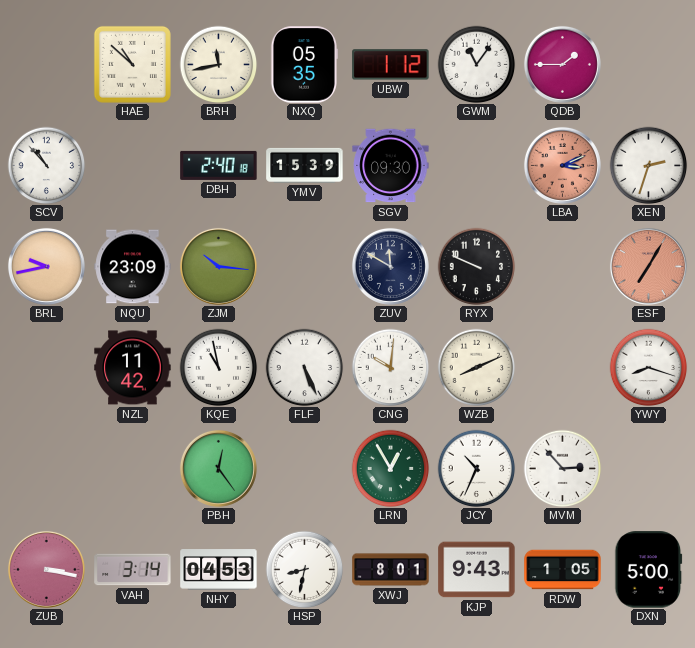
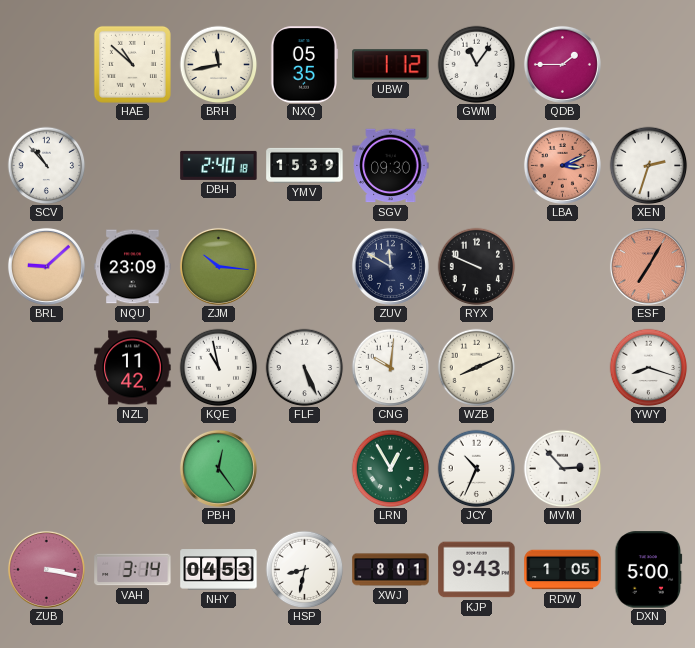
BRL: 9:43 -> 9:08 (46, 266)
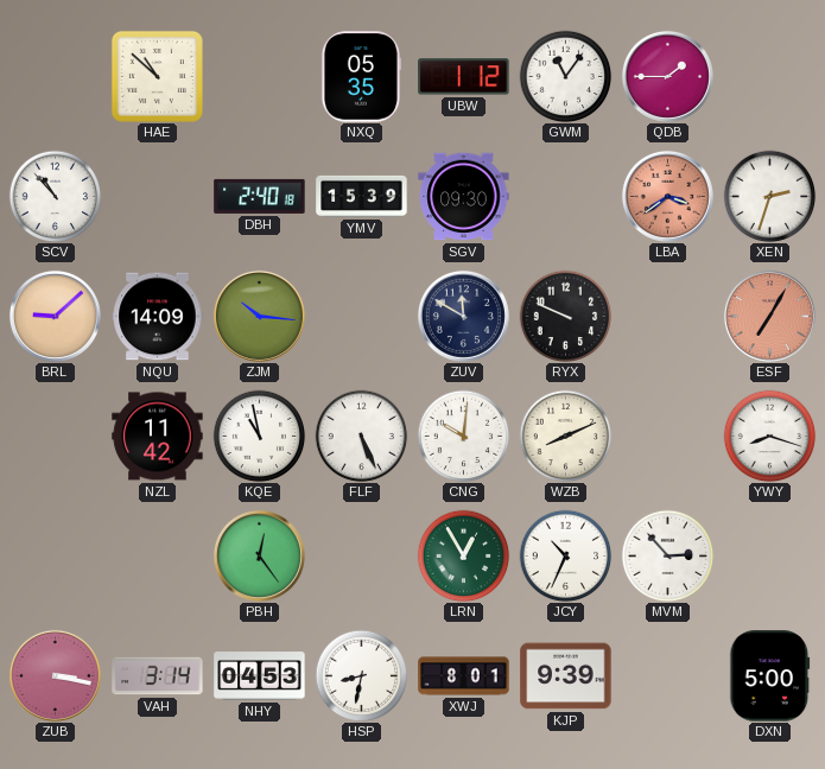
BRH: 11:43 -> none (218, 64)
LBA: 3:11 -> 3:39 (667, 196)
NQU: 23:09 -> 14:09 (158, 317)
KJP: 9:43 -> 9:39 (566, 676)
RDW: 1:05 -> none (563, 570)
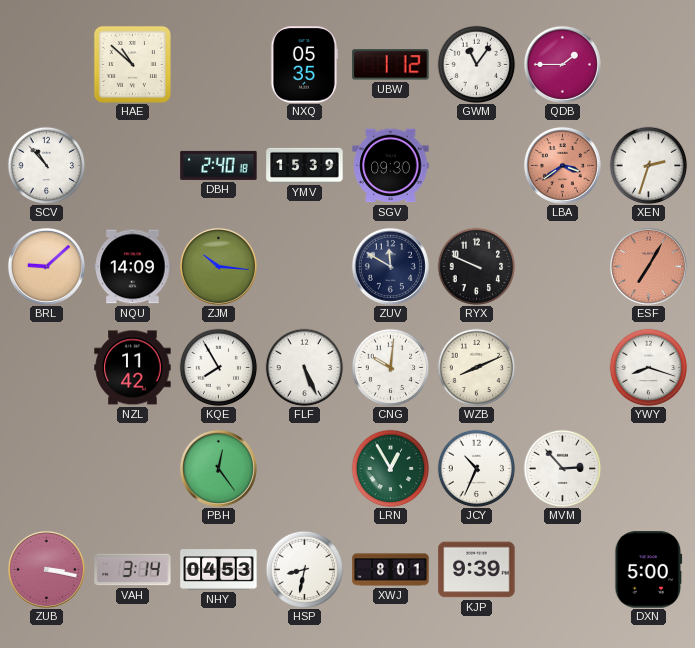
KQE: 10:58 -> 7:55 (218, 367)
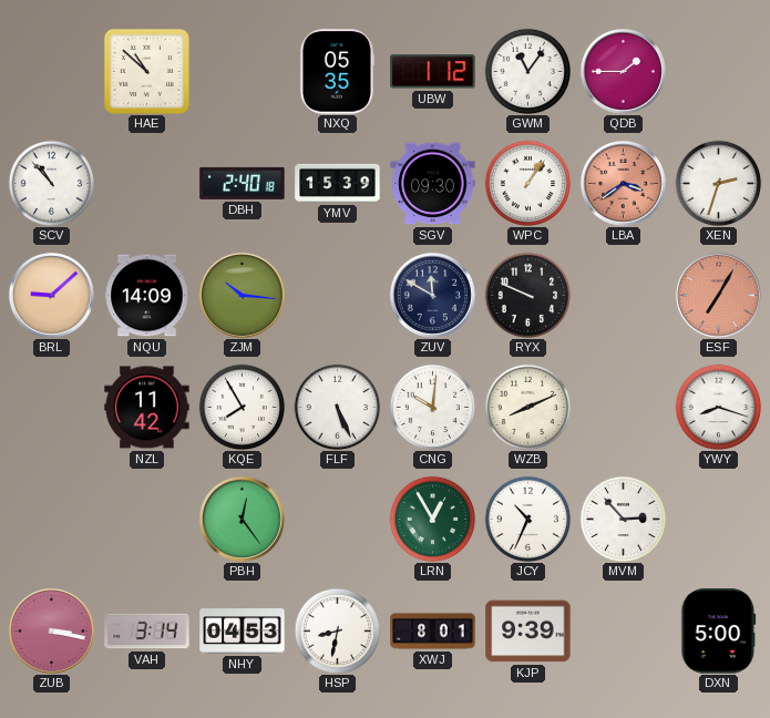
WPC: none -> 1:06 (527, 183)
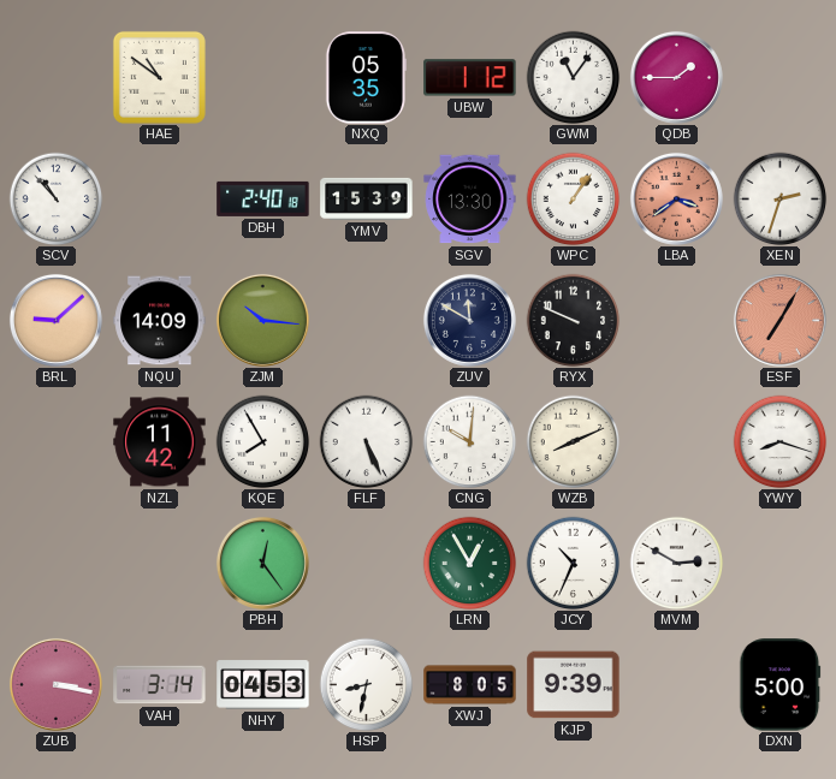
HAE: 10:52 -> 10:51 (159, 77)
SGV: 09:30 -> 13:30 (470, 200)
MVM: 2:53 -> 2:50 (676, 563)
XWJ: 8:01 -> 8:05 (470, 685)
